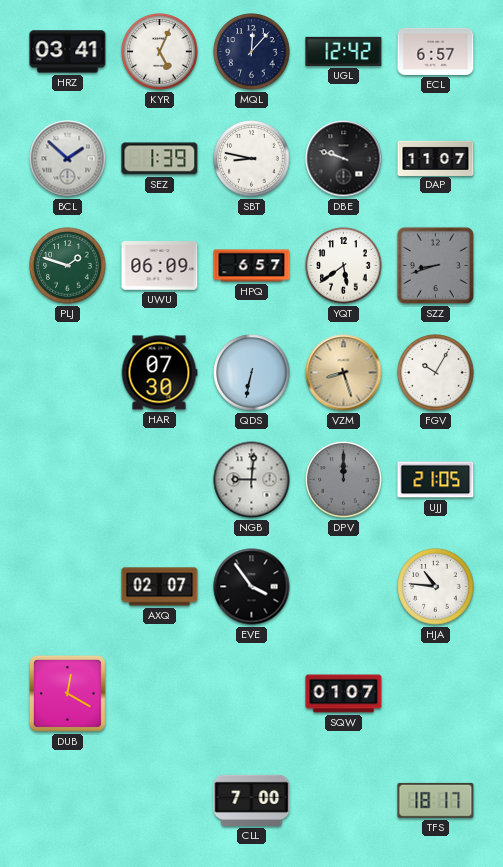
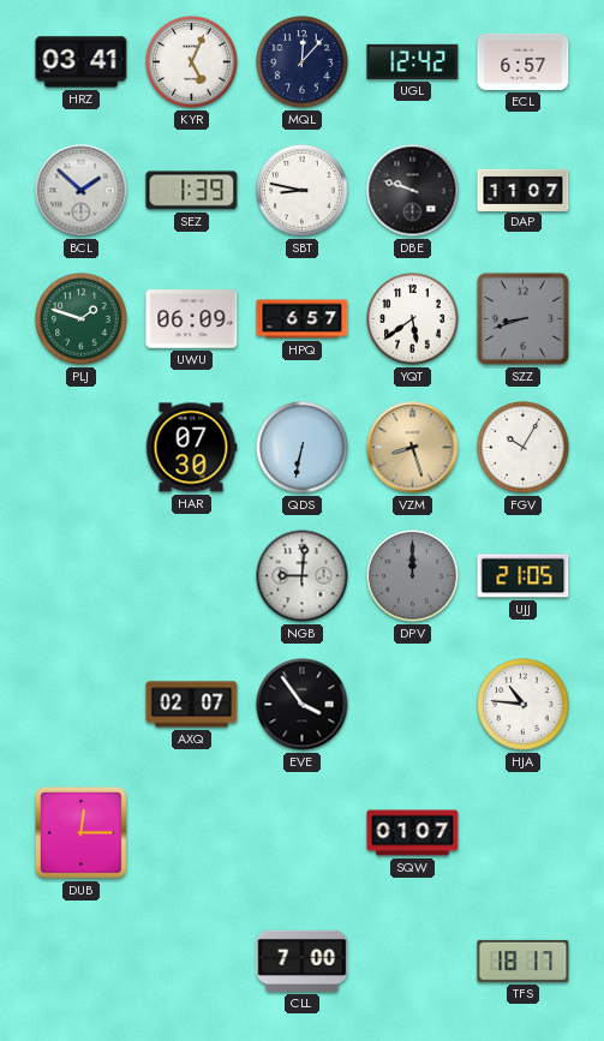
DUB: 12:20 -> 12:15 (80, 832)
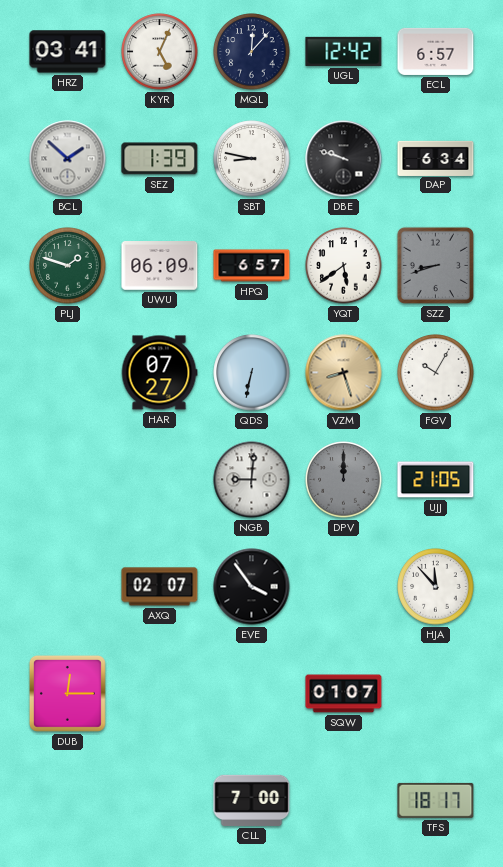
DAP: 11:07 -> 6:34 (436, 158)
HAR: 07:30 -> 07:27 (159, 373)
HJA: 10:46 -> 11:53 (436, 587)
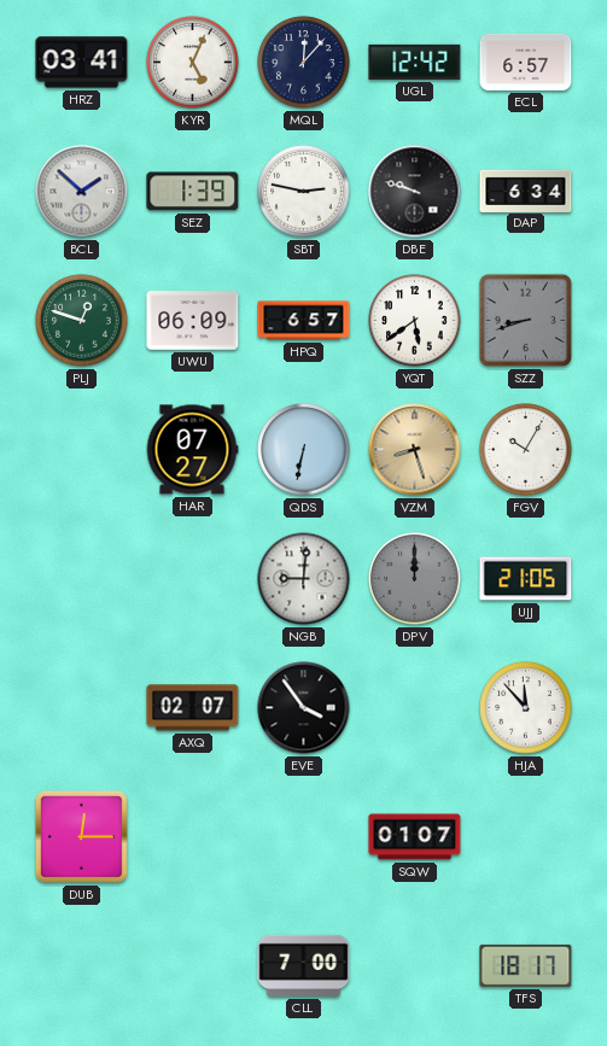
SBT: 8:47 -> 2:47 (304, 192)
PLJ: 1:48 -> 12:48 (82, 321)
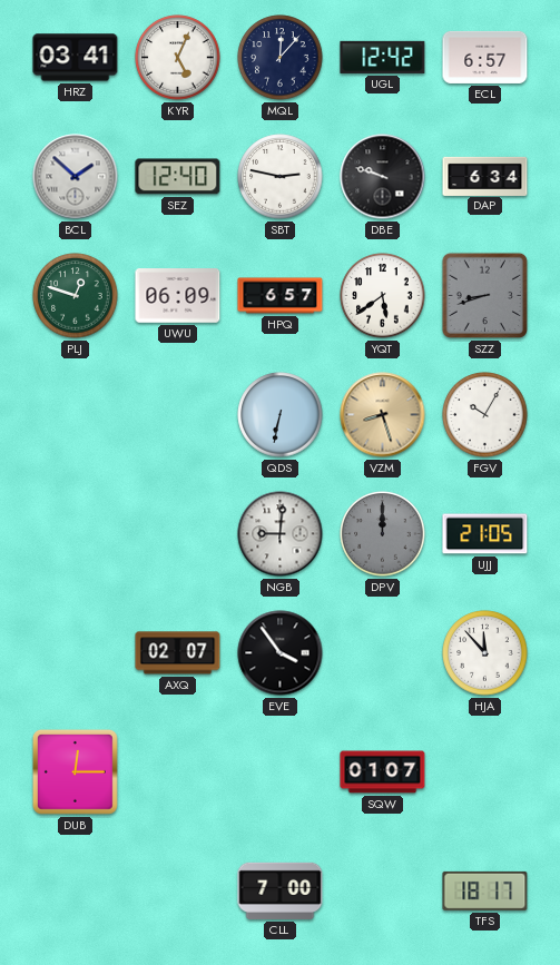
SEZ: 1:39 -> 12:40 (178, 177)
HAR: 07:27 -> none (192, 450)
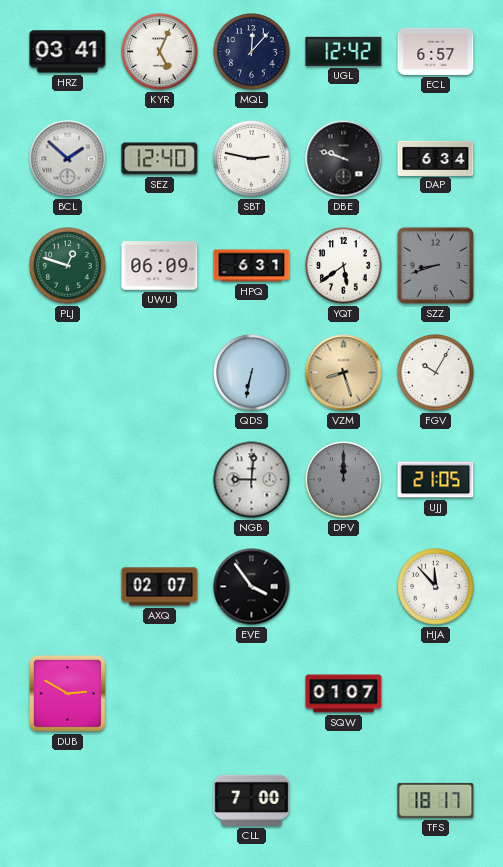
HPQ: 6:57 -> 6:31 (252, 266)
DUB: 12:15 -> 2:50 (67, 693)
